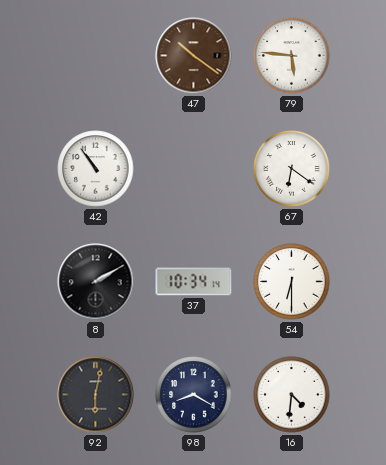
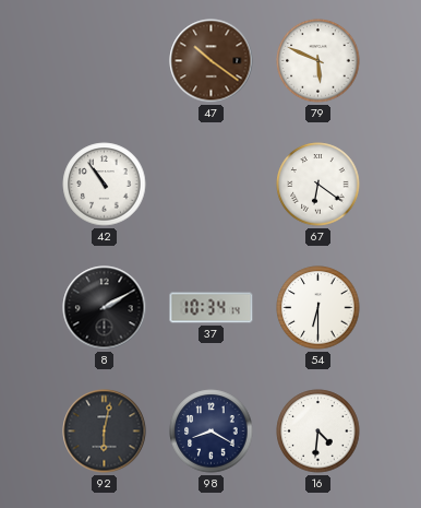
79: 5:46 -> 5:49 (318, 61)
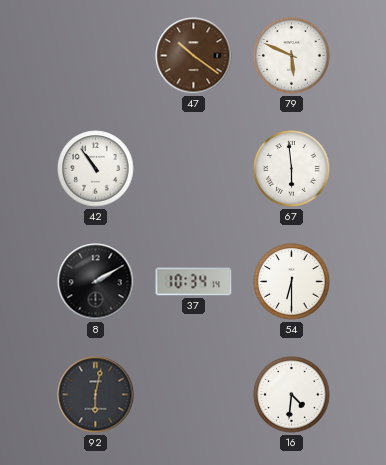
67: 6:21 -> 5:59 (292, 169)
98: 8:20 -> none (212, 432)
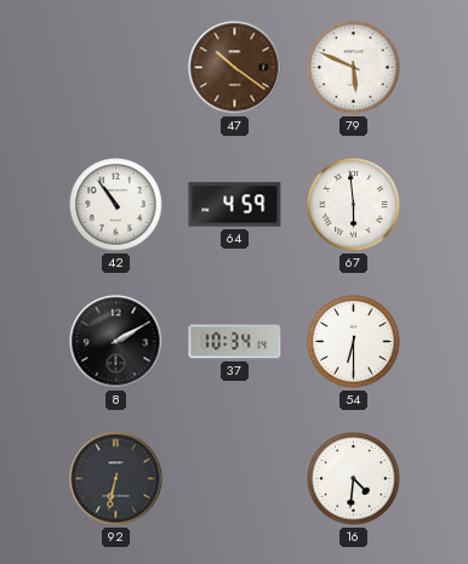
64: none -> 4:59 (235, 205)
92: 6:02 -> 6:32 (116, 479)
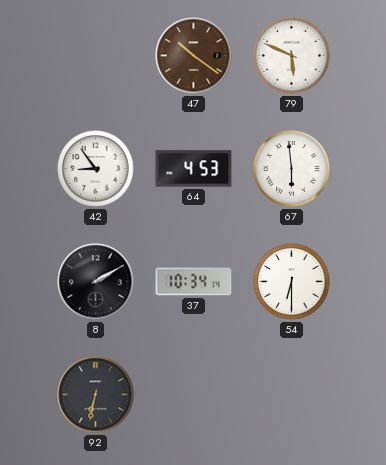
42: 10:54 -> 8:54 (96, 169)
64: 4:59 -> 4:53 (194, 169)
16: 4:31 -> none (354, 479)
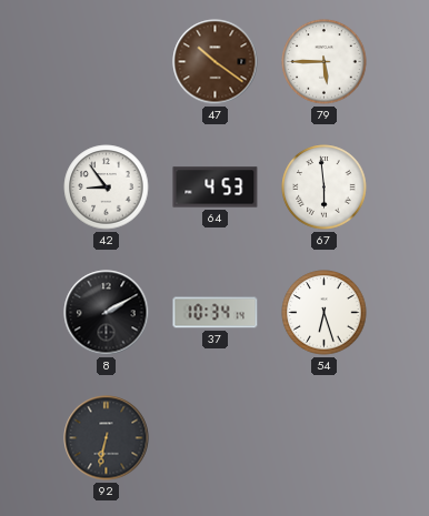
79: 5:49 -> 5:45 (325, 62)
54: 6:30 -> 6:27 (325, 313)
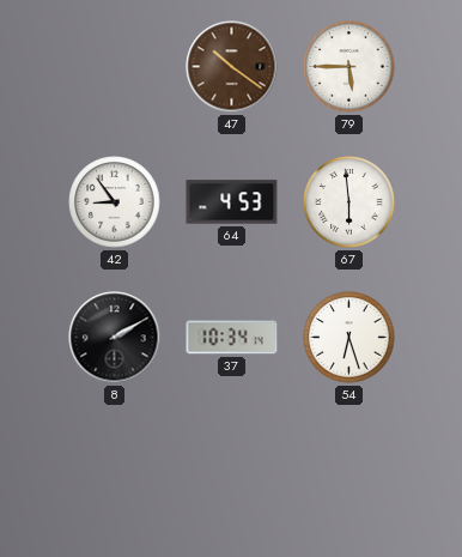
92: 6:32 -> none (107, 438)
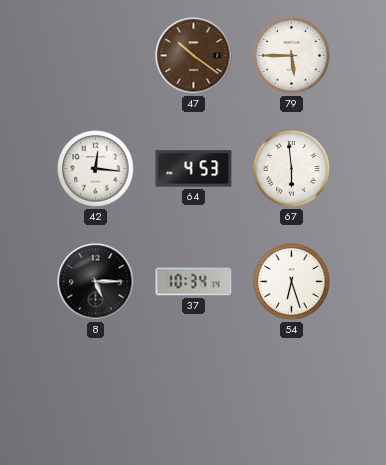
42: 8:54 -> 12:16 (96, 169)
8: 2:10 -> 5:15 (96, 282)
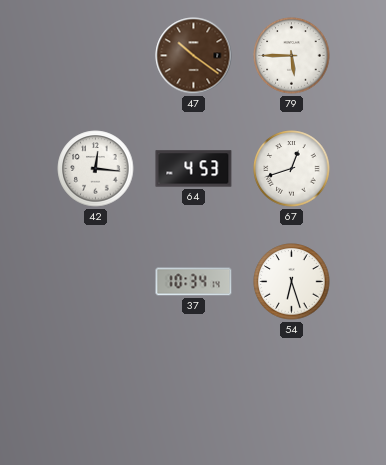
67: 5:59 -> 12:42 (292, 169)
8: 5:15 -> none (96, 282)
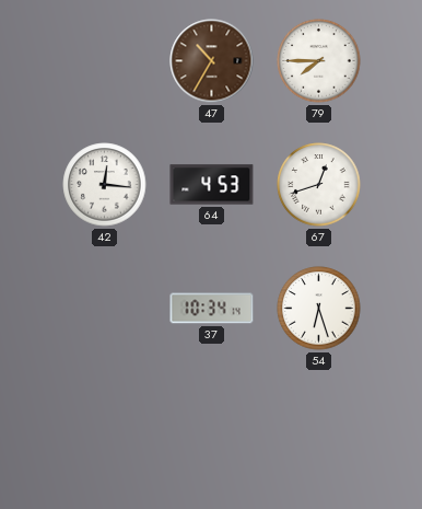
47: 10:21 -> 10:35 (212, 61)
79: 5:45 -> 7:45 (319, 61)
